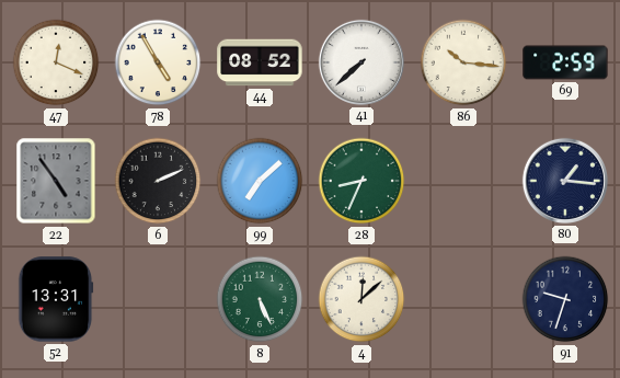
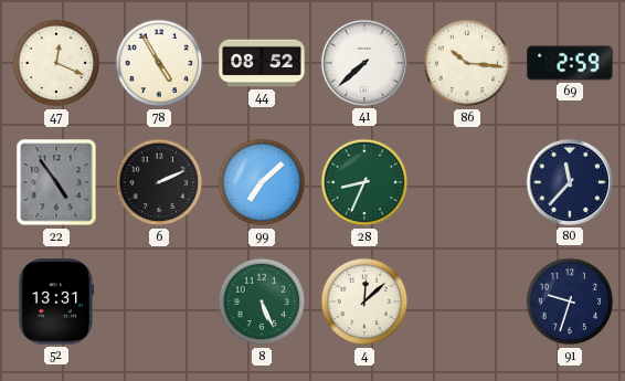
80: 1:16 -> 11:37 (570, 182)
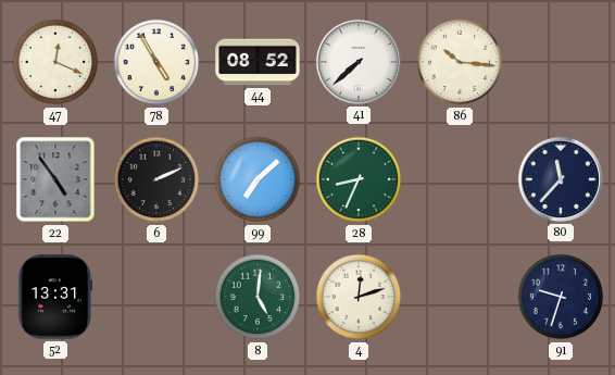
69: 2:59 -> none (570, 63)
8: 5:26 -> 5:01 (258, 297)
4: 12:08 -> 12:12 (359, 297)
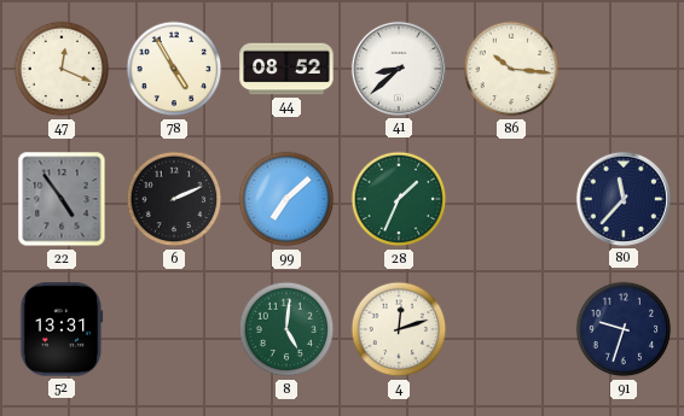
41: 7:38 -> 8:38 (399, 69)
28: 8:34 -> 1:34 (399, 199)
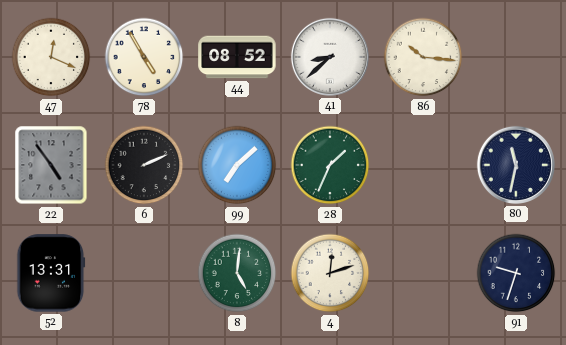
80: 11:37 -> 11:32 (516, 165)
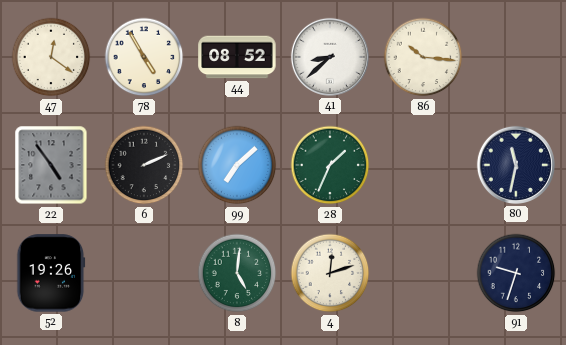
47: 12:19 -> 12:21 (51, 57)
52: 13:31 -> 19:26 (51, 273)
